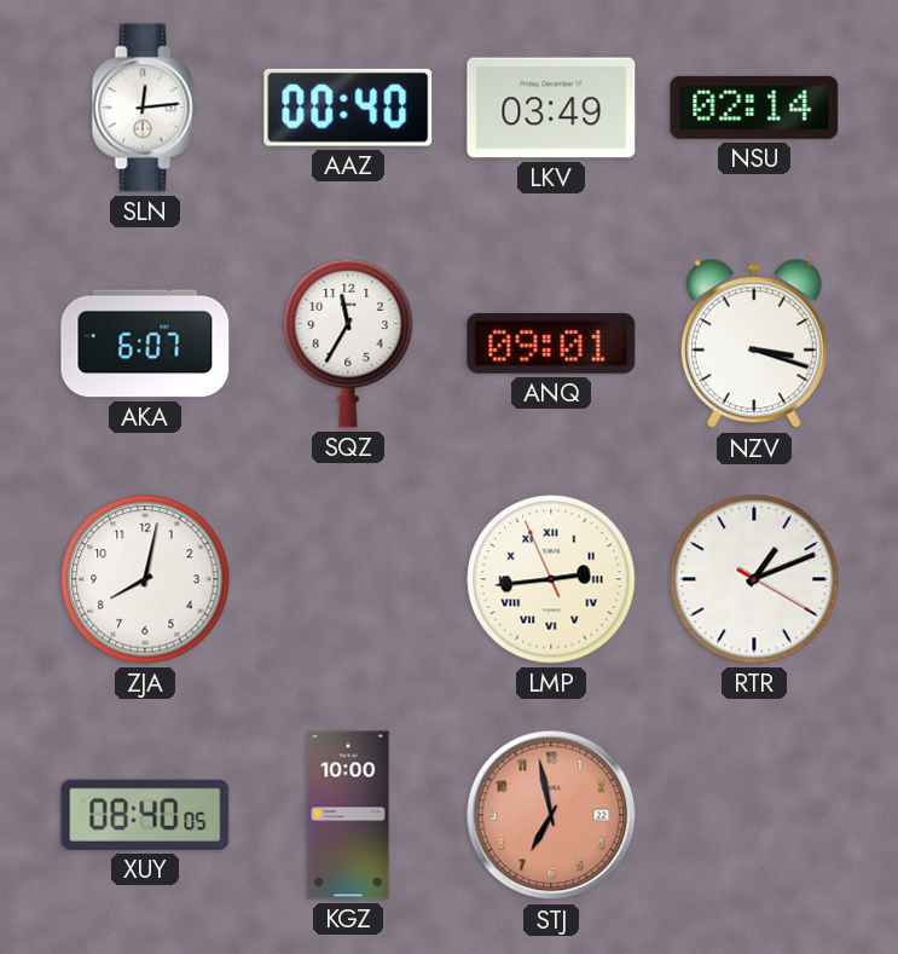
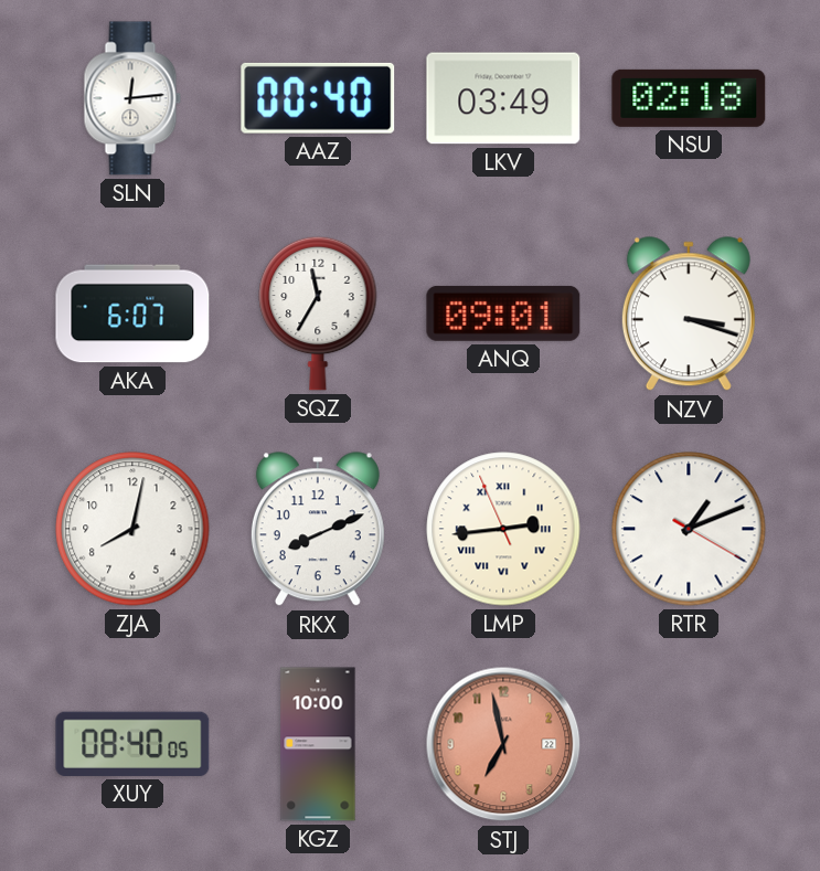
NSU: 02:14 -> 02:18 (689, 98)
RKX: none -> 8:11 (318, 530)
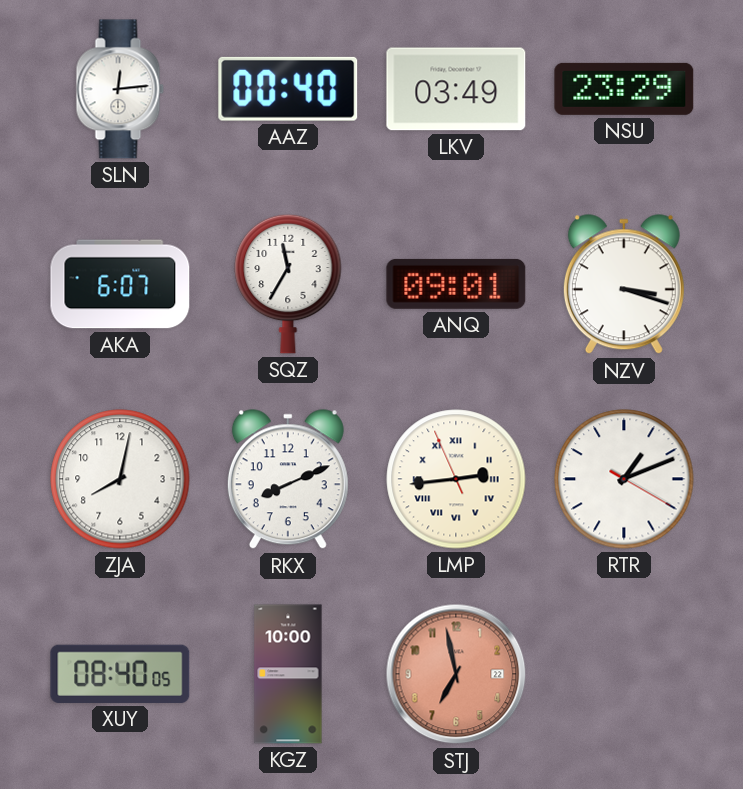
NSU: 02:18 -> 23:29 (624, 89)
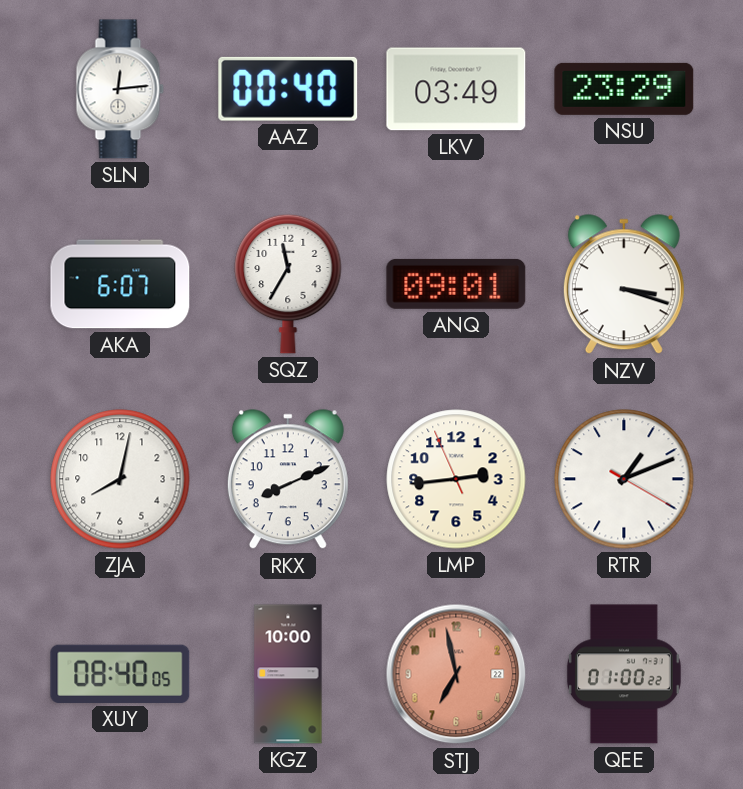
LMP numerals: Roman -> Arabic (456, 479)
QEE: none -> 01:00 (624, 674)
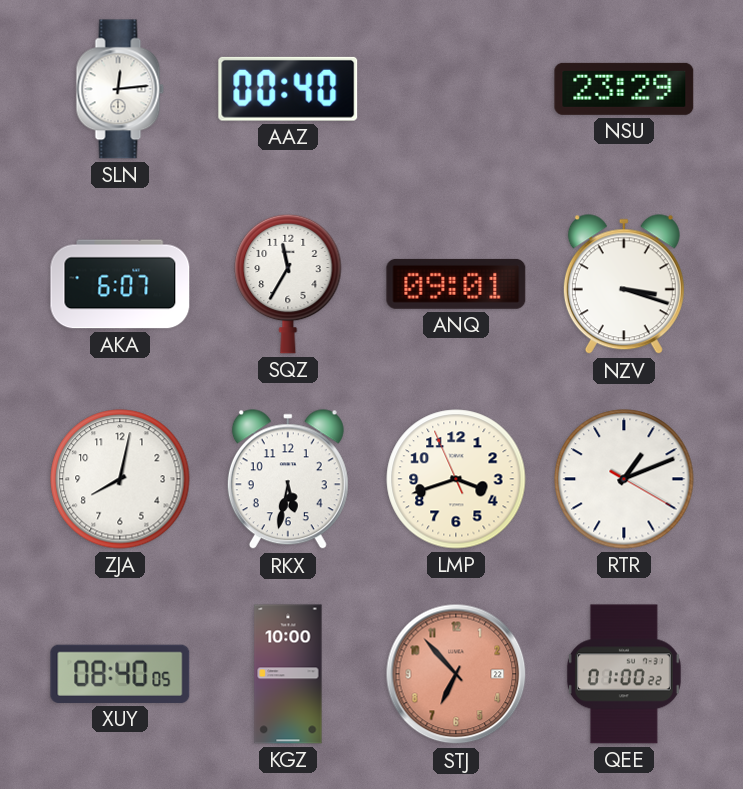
LKV: 03:49 -> none (456, 89)
RKX: 8:11 -> 5:32 (288, 480)
LMP: 2:43 -> 3:41 (456, 479)
STJ: 6:58 -> 6:53 (456, 674)
